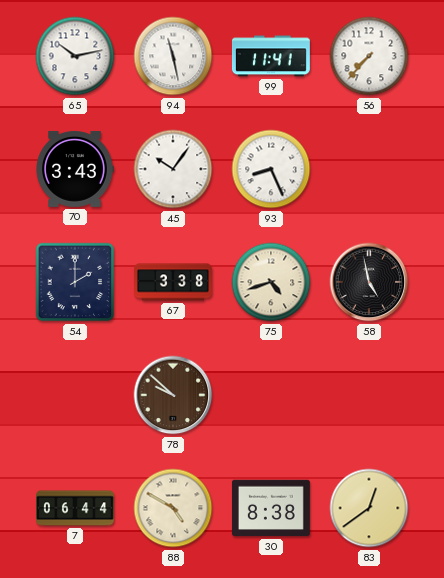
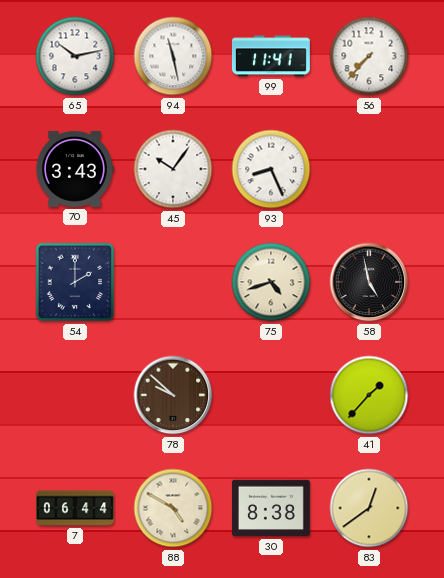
67: 3:38 -> none (174, 282)
41: none -> 1:37 (369, 395)
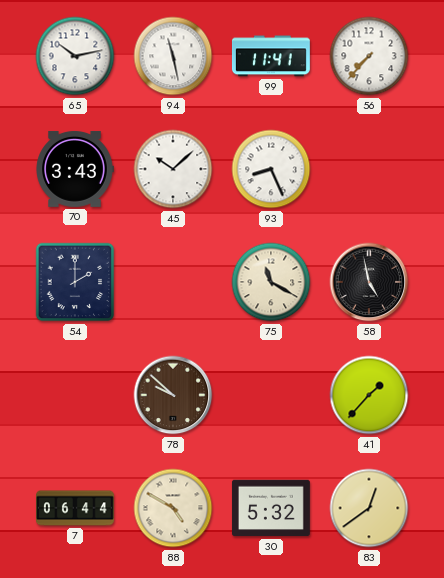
45: 10:06 -> 10:08 (173, 169)
75: 4:42 -> 11:20 (271, 282)
30: 8:38 -> 5:32 (271, 508)
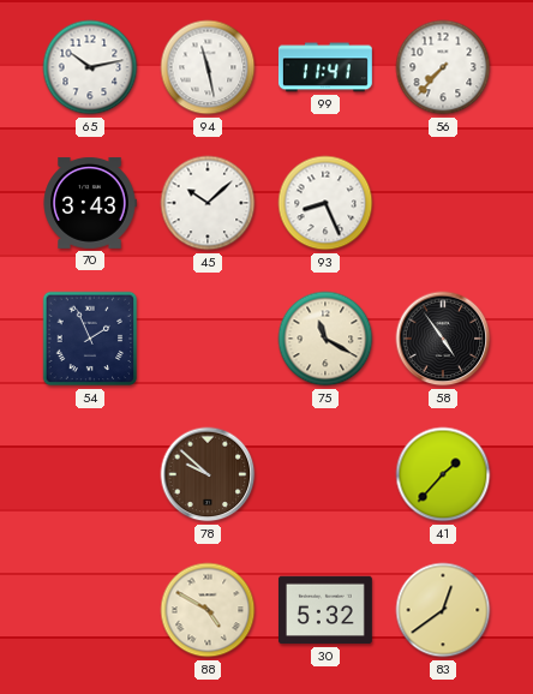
54: 2:00 -> 1:56 (90, 339)
58: 4:58 -> 4:54 (443, 339)
7: 06:44 -> none (76, 508)
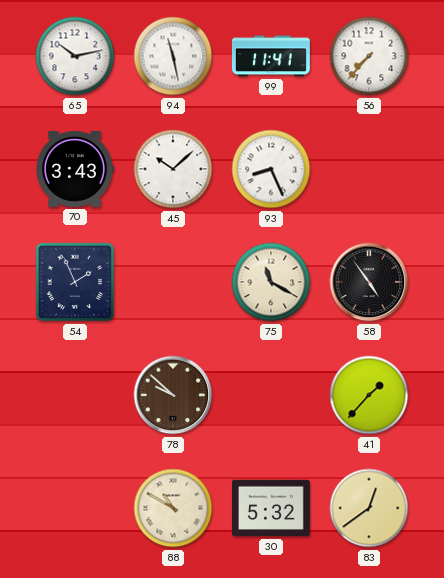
88: 4:50 -> 10:50 (173, 508)
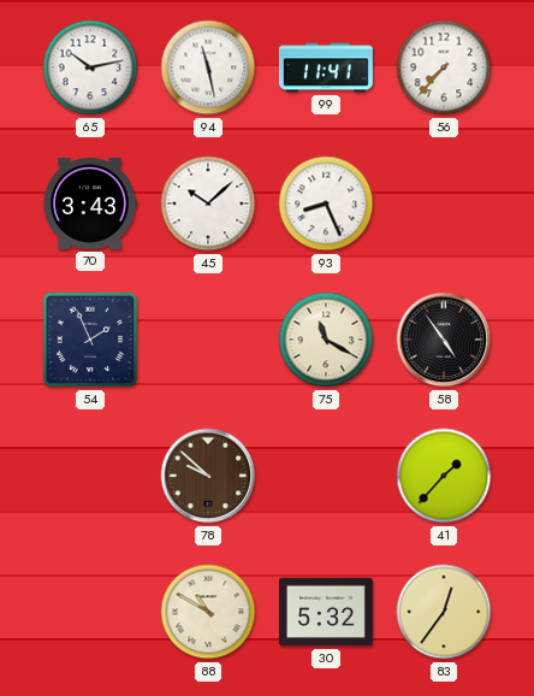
83: 12:39 -> 12:36 (444, 612)
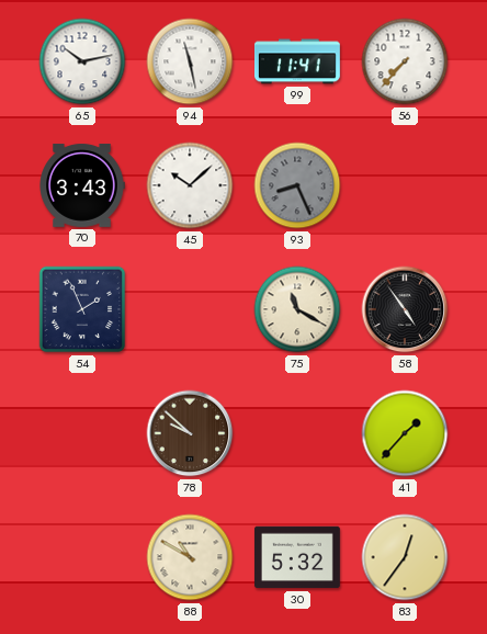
93 dial: white -> grey (297, 185)
